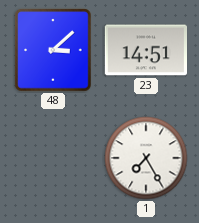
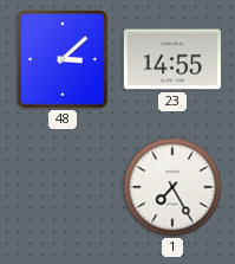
23: 14:51 -> 14:55 (171, 59)
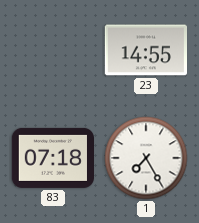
48: 3:08 -> none (63, 59)
83: none -> 07:18 (52, 158)
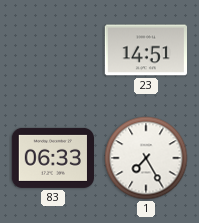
23: 14:55 -> 14:51 (145, 50)
83: 07:18 -> 06:33 (52, 158)
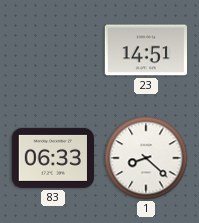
1: 7:25 -> 8:22 (146, 158)
